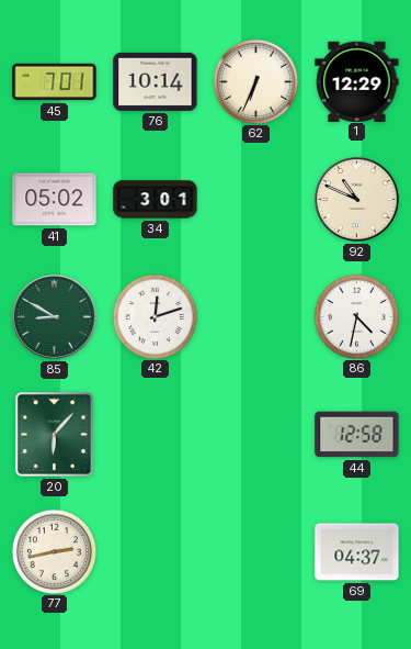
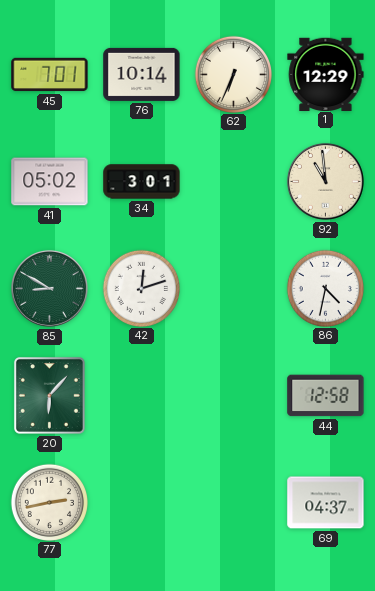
92: 10:49 -> 10:59 (325, 181)
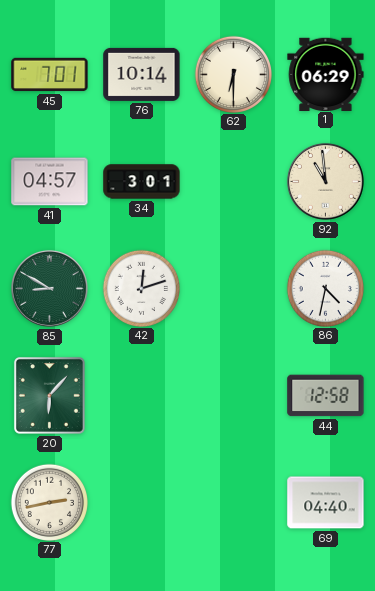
62: 6:34 -> 6:30 (233, 74)
1: 12:29 -> 06:29 (326, 74)
41: 05:02 -> 04:57 (50, 182)
69: 04:37 -> 04:40 (326, 503)
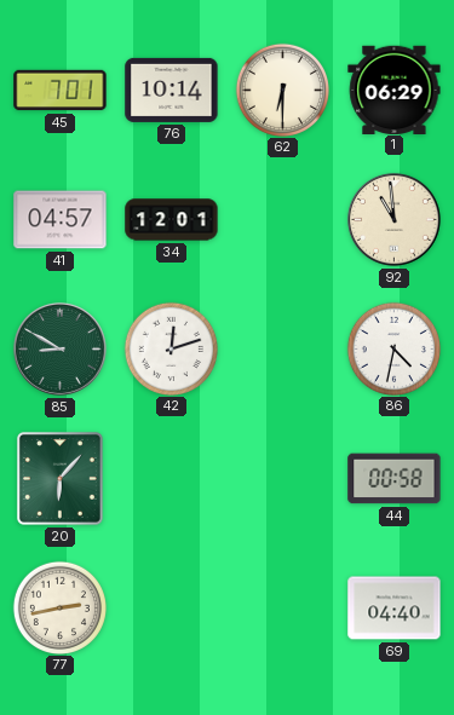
34: 3:01 -> 12:01 (172, 220)
44: 12:58 -> 00:58 (395, 479)
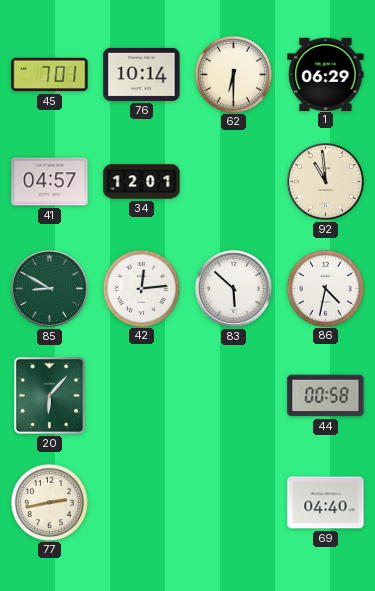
42: 12:12 -> 12:14 (141, 288)
83: none -> 5:52 (233, 288)
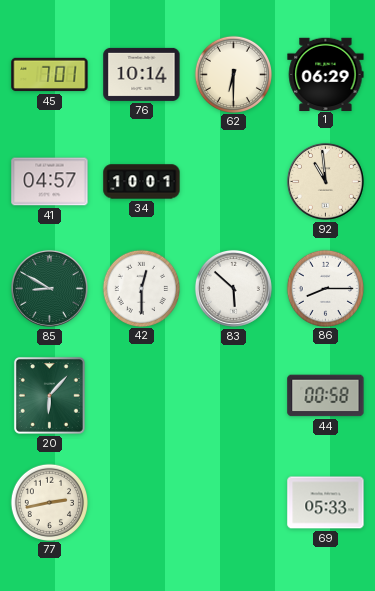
34: 12:01 -> 10:01 (142, 182)
42: 12:14 -> 12:30 (141, 288)
86: 4:32 -> 8:15 (325, 288)
69: 04:40 -> 05:33 (326, 503)
